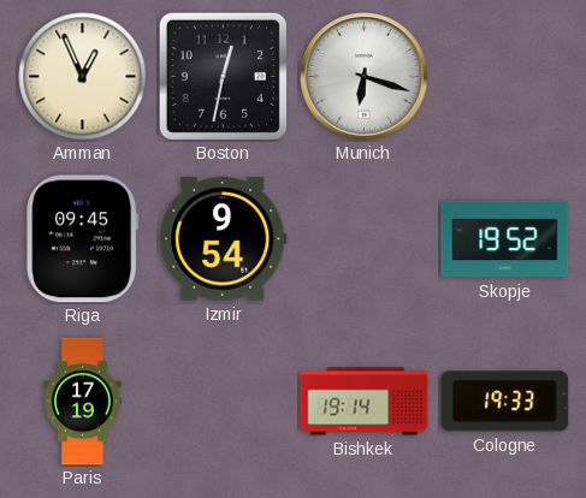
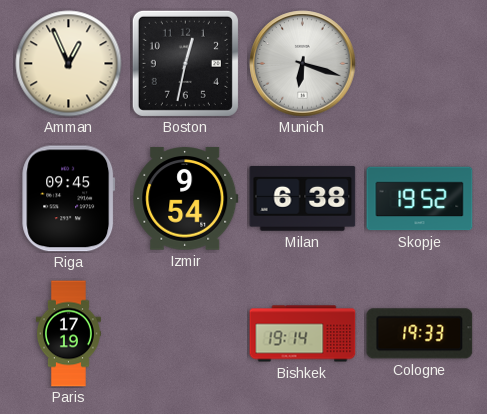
Milan: none -> 6:38 (303, 198)
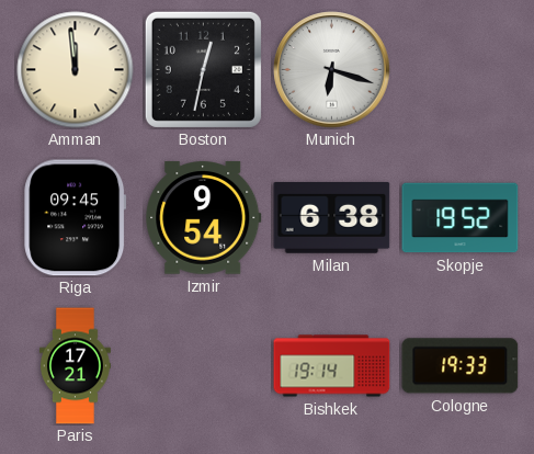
Amman: 12:56 -> 11:59 (76, 70)
Paris: 17:19 -> 17:21 (75, 366)
